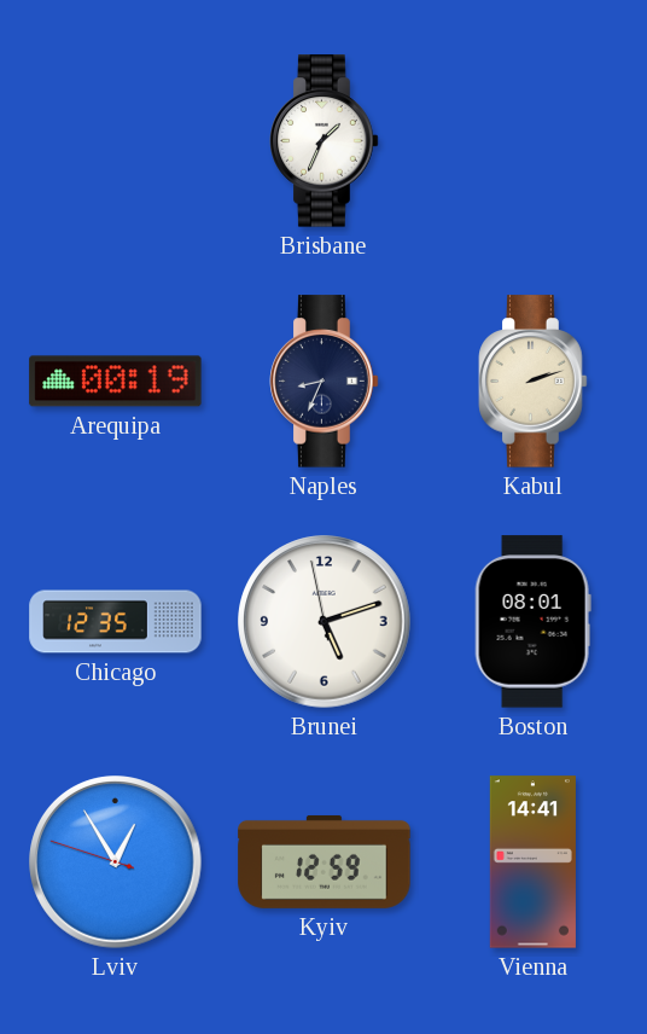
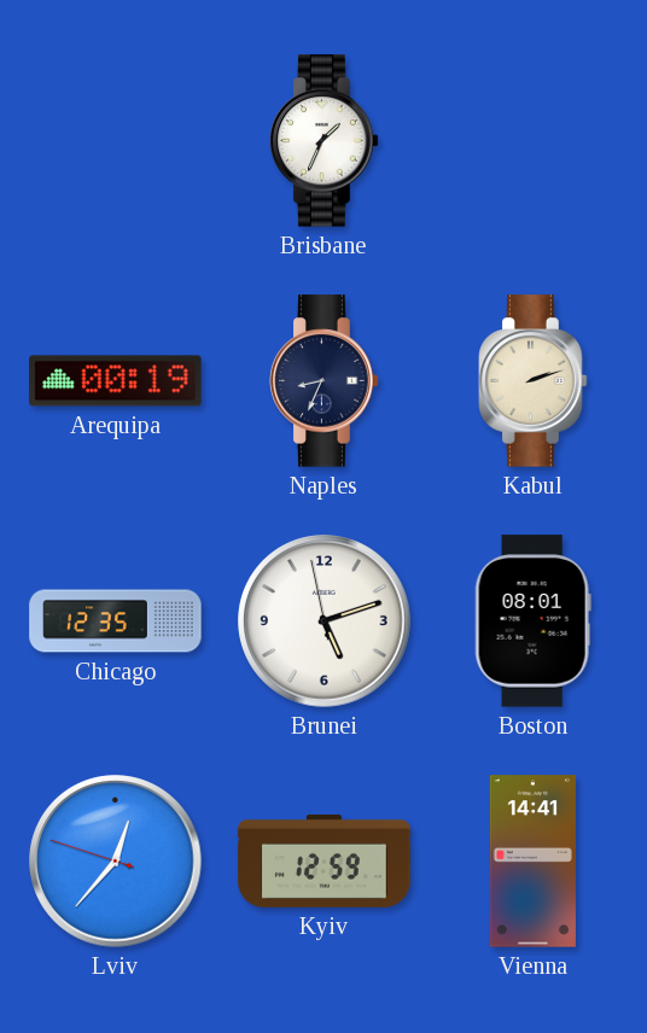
Lviv: 12:54 -> 12:36 (116, 862)
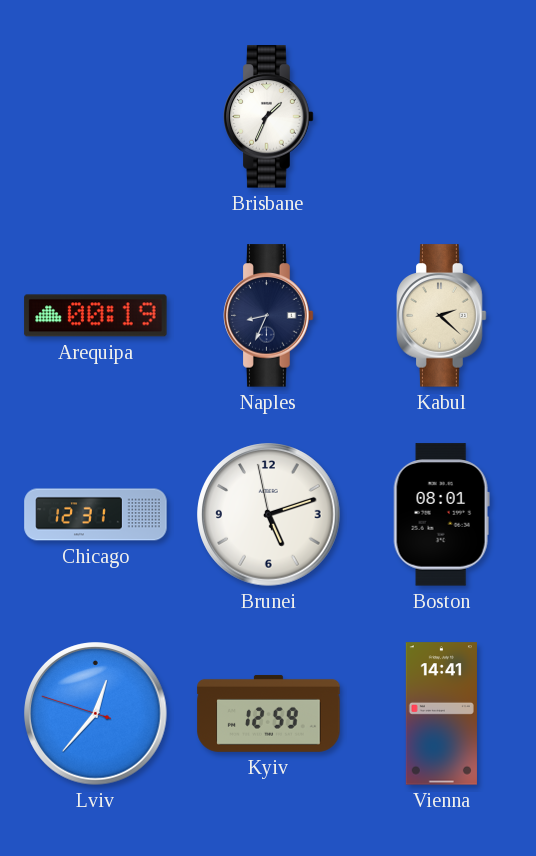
Kabul: 2:12 -> 2:22 (442, 316)
Chicago: 12:35 -> 12:31 (96, 515)
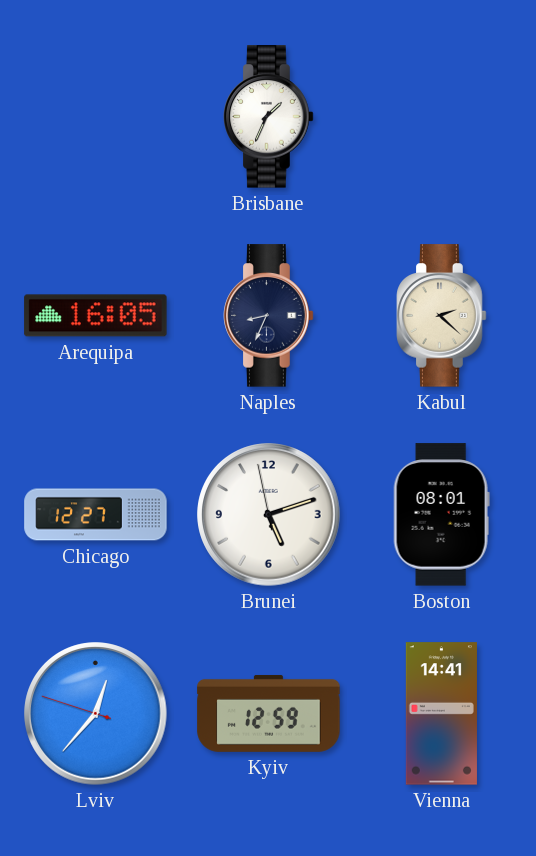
Arequipa: 00:19 -> 16:05 (96, 316)
Chicago: 12:31 -> 12:27 (96, 515)
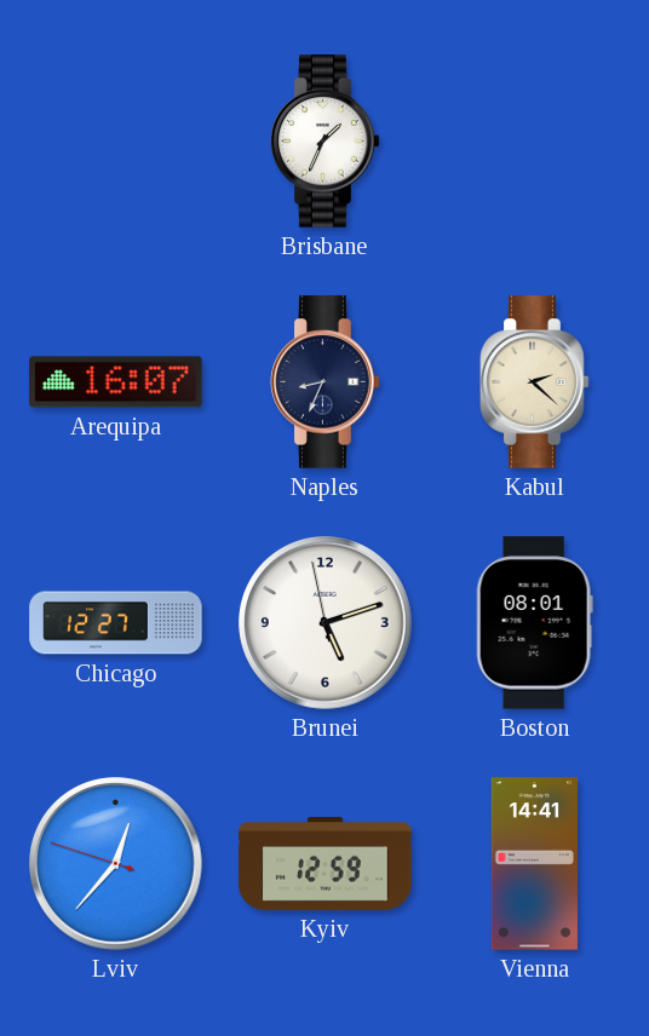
Arequipa: 16:05 -> 16:07 (116, 382)
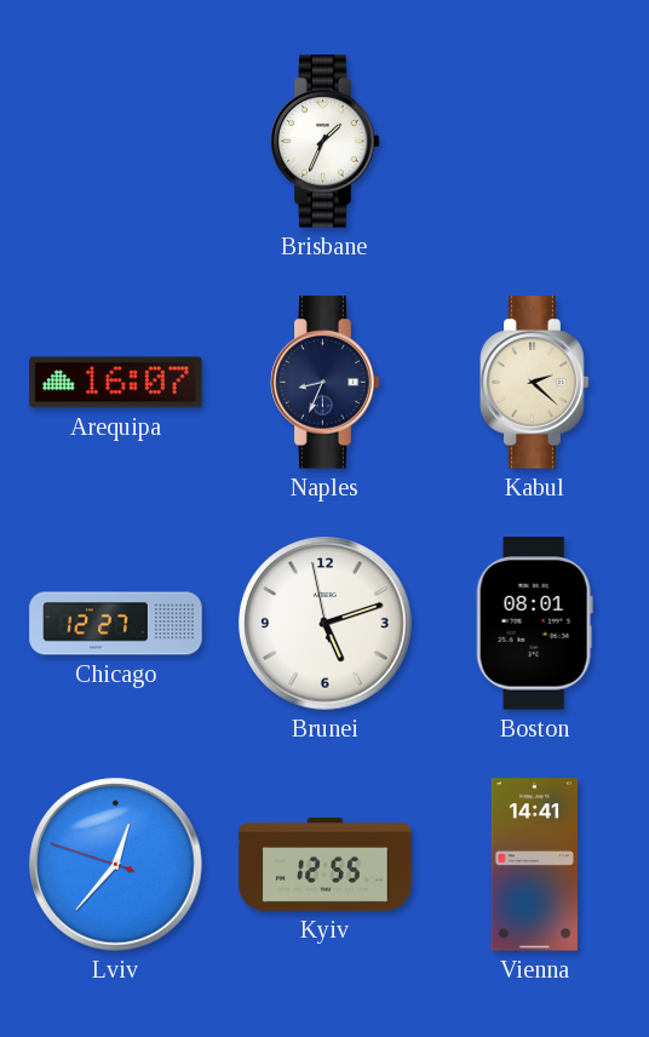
Kyiv: 12:59 -> 12:55 (326, 864)
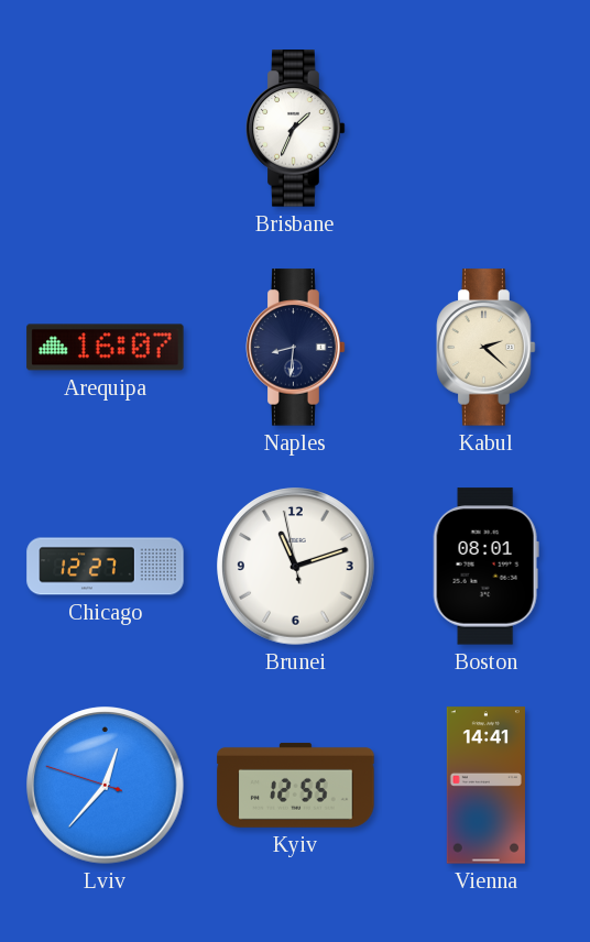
Naples: 8:34 -> 8:31 (296, 348)
Brunei: 5:11 -> 11:11 (296, 567)
